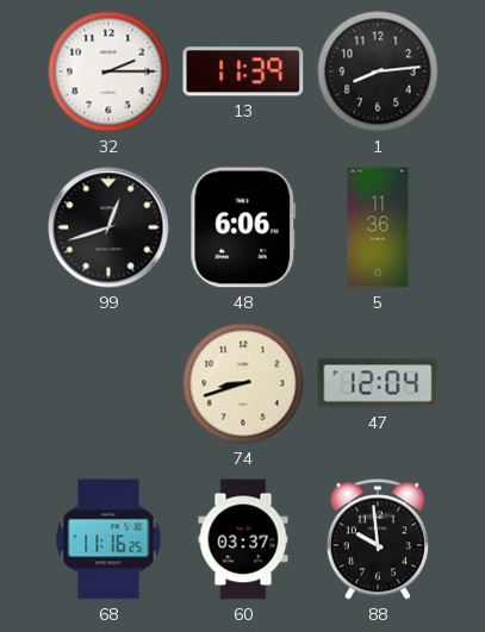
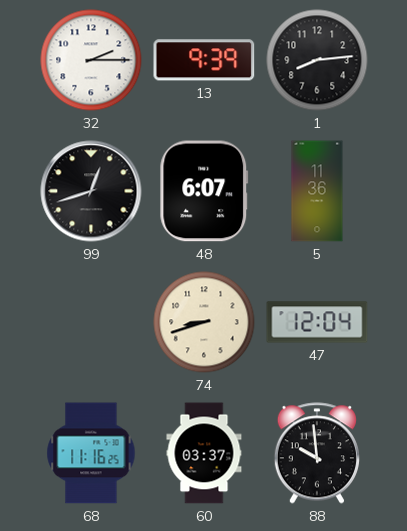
13: 11:39 -> 9:39 (204, 60)
48: 6:06 -> 6:07 (204, 191)
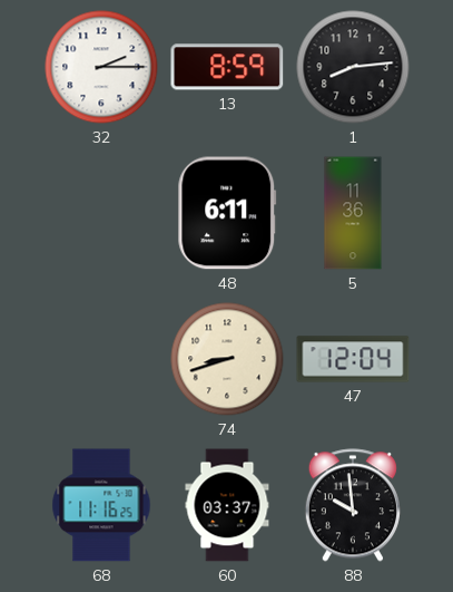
13: 9:39 -> 8:59 (227, 67)
99: 12:42 -> none (91, 191)
48: 6:07 -> 6:11 (227, 213)
